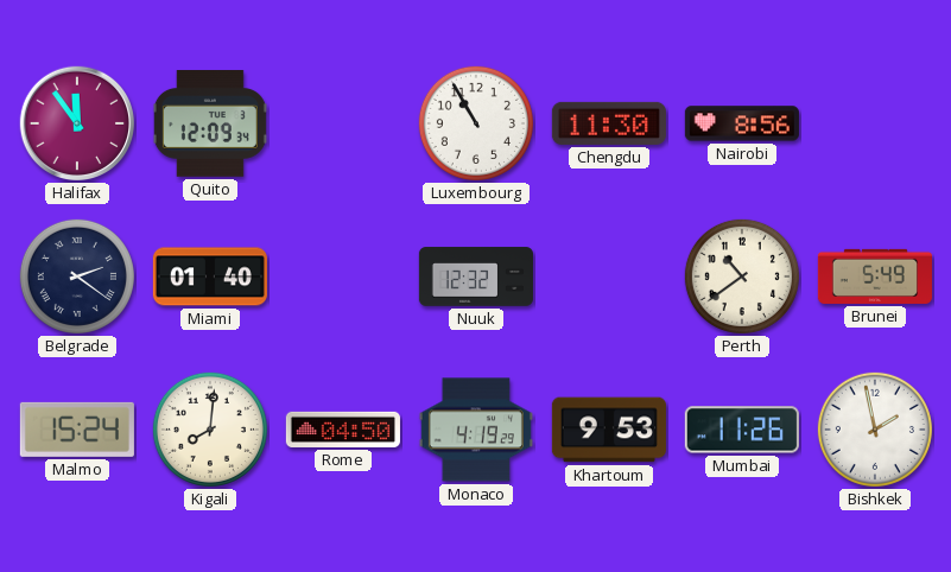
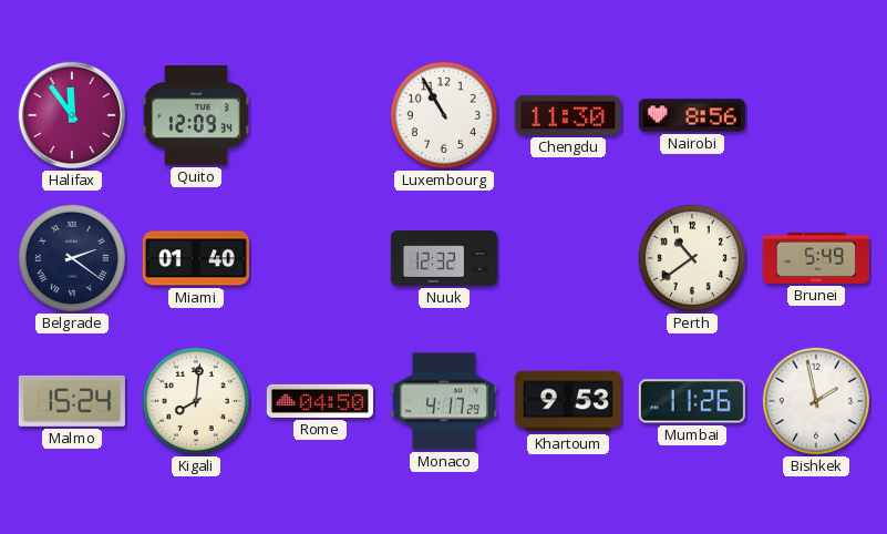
Monaco: 4:19 -> 4:17 (444, 401)
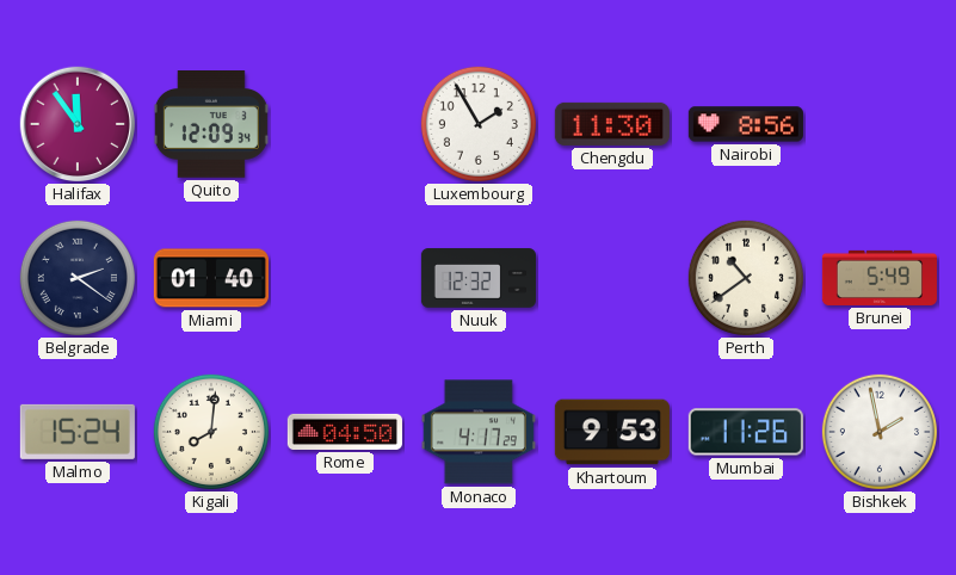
Luxembourg: 10:55 -> 1:55 (479, 124)
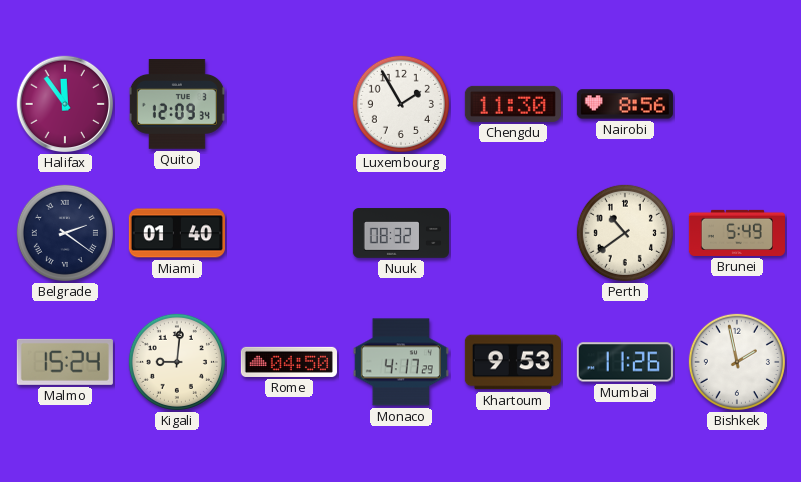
Nuuk: 12:32 -> 08:32 (401, 233)
Kigali: 8:01 -> 9:01 (177, 362)
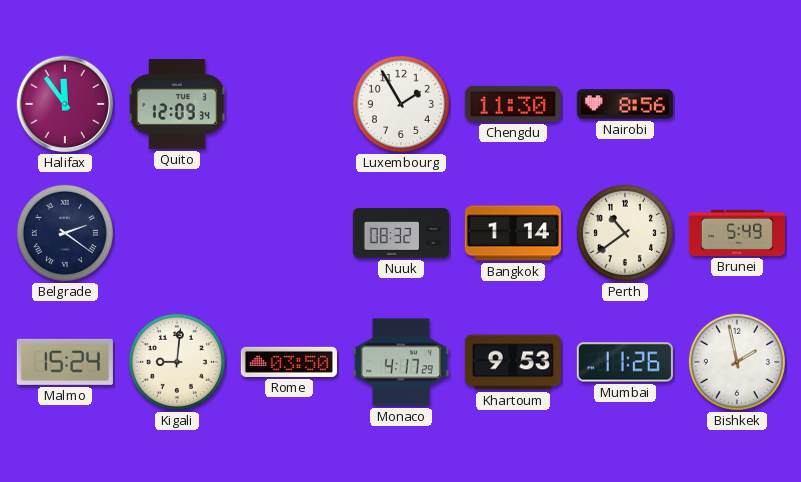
Miami: 01:40 -> none (177, 233)
Bangkok: none -> 1:14 (513, 233)
Rome: 04:50 -> 03:50 (289, 362)
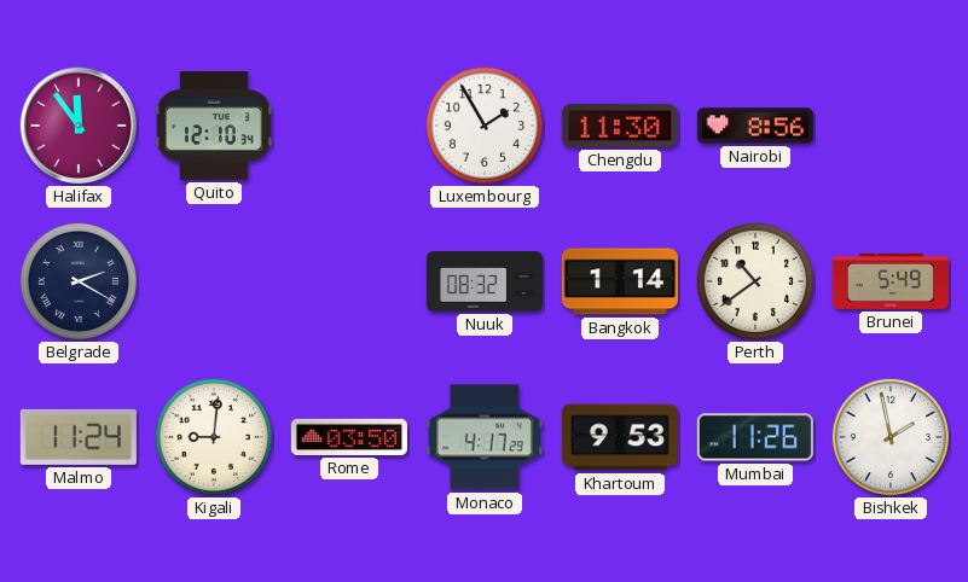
Quito: 12:09 -> 12:10 (214, 127)
Belgrade: 2:21 -> 2:20 (79, 281)
Malmo: 15:24 -> 11:24 (79, 437)
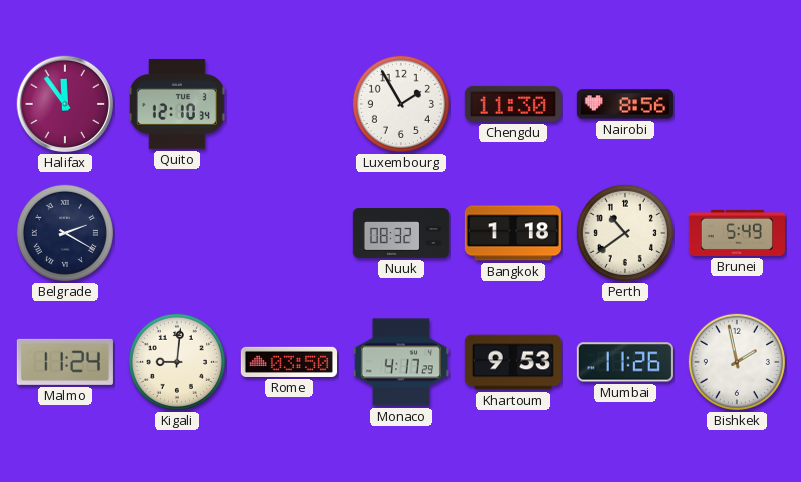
Bangkok: 1:14 -> 1:18 (513, 233)
